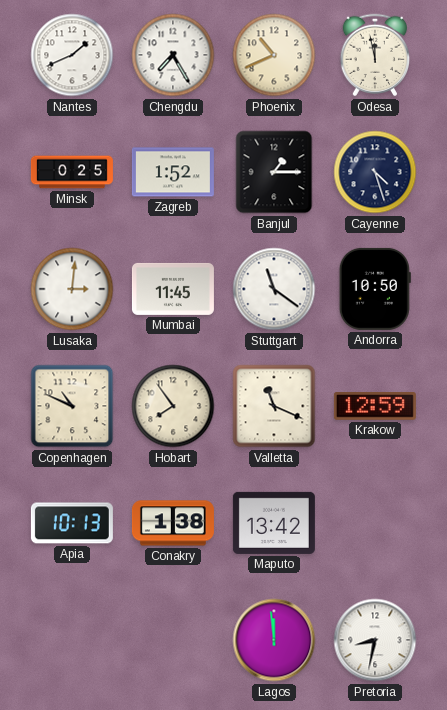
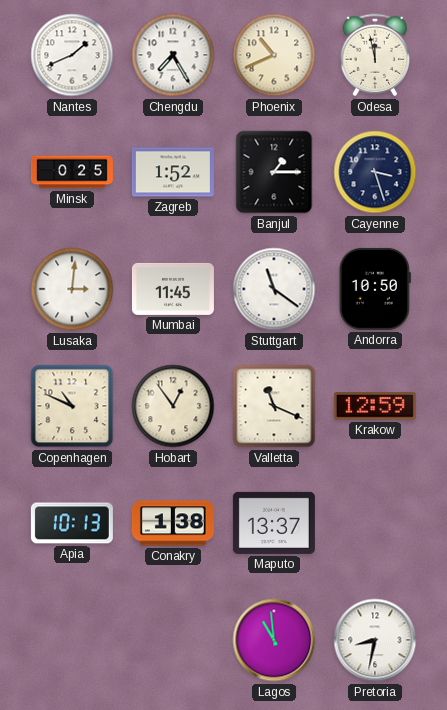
Cayenne: 4:27 -> 3:27 (375, 172)
Hobart: 7:54 -> 12:54 (173, 406)
Maputo: 13:42 -> 13:37 (274, 523)
Lagos: 11:59 -> 10:59 (274, 640)
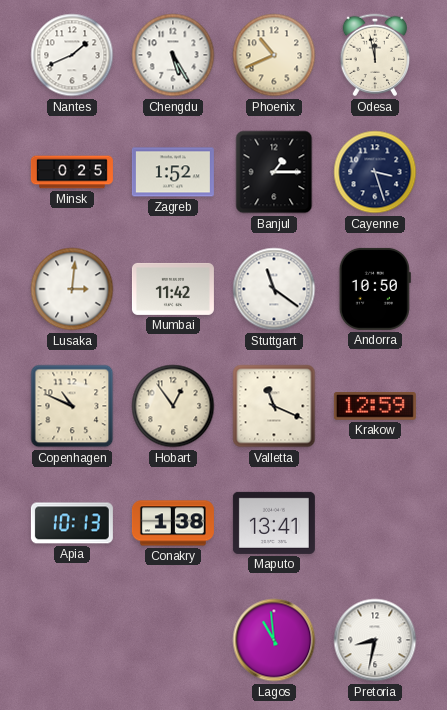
Chengdu: 7:25 -> 5:25 (173, 55)
Mumbai: 11:45 -> 11:42 (173, 289)
Maputo: 13:37 -> 13:41 (274, 523)
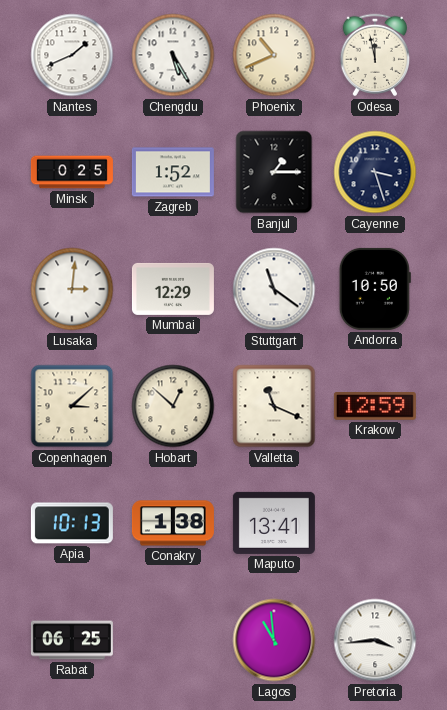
Mumbai: 11:42 -> 12:29 (173, 289)
Copenhagen: 10:49 -> 3:08 (72, 406)
Hobart: 12:54 -> 12:52 (173, 406)
Rabat: none -> 06:25 (72, 640)
Pretoria: 8:32 -> 3:44 (375, 640)
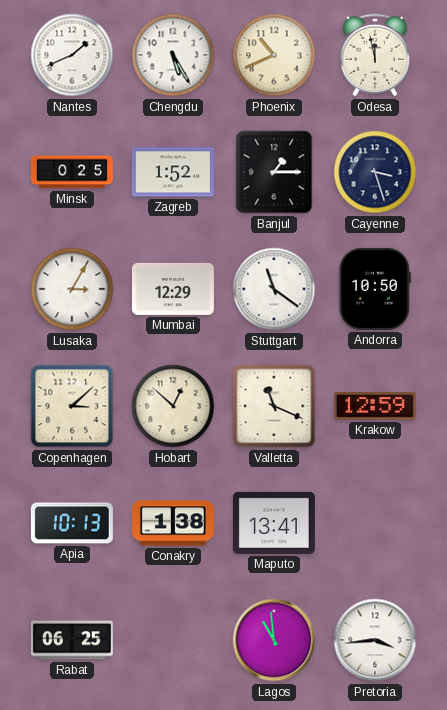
Lusaka: 3:01 -> 3:05 (72, 289)
